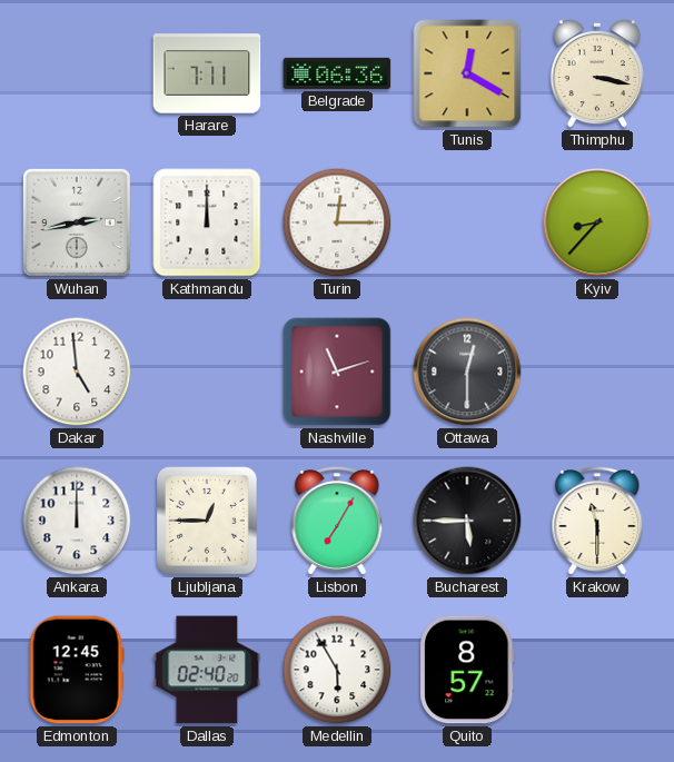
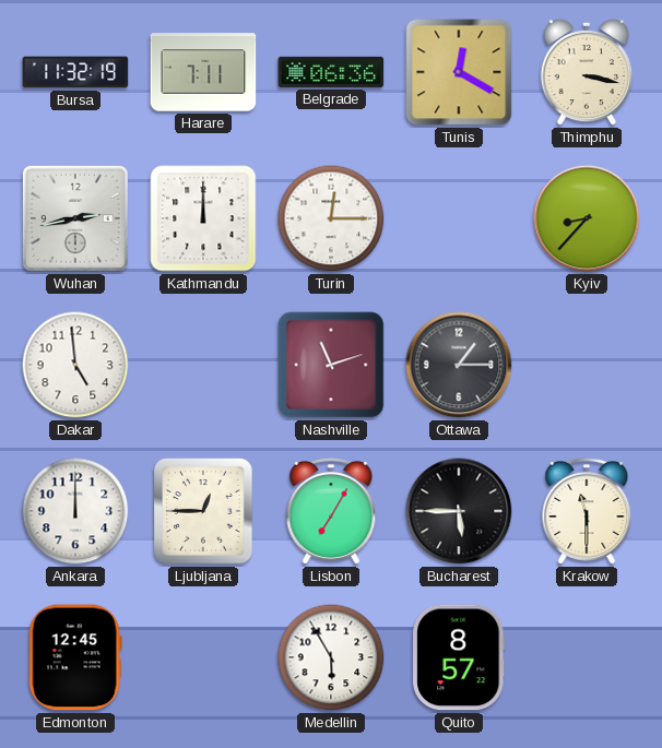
Bursa: none -> 11:32 (75, 72)
Ottawa: 12:30 -> 1:15 (459, 365)
Dallas: 02:40 -> none (207, 670)
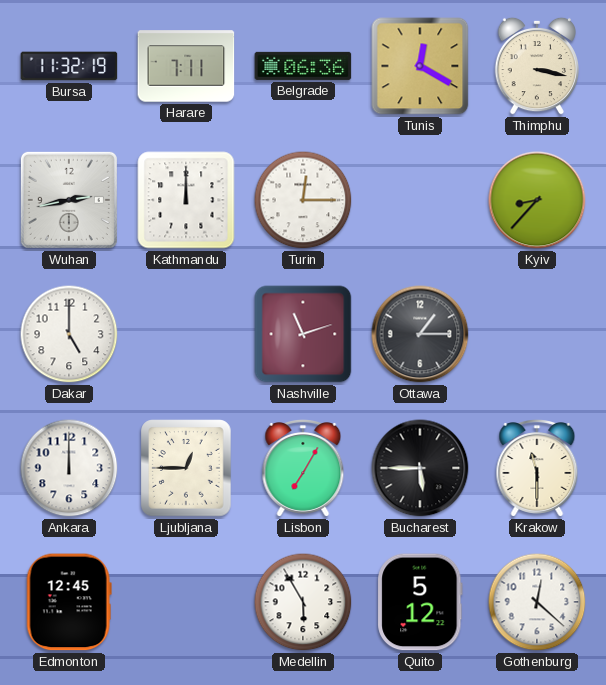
Dakar: 4:59 -> 5:00 (69, 334)
Quito: 8:57 -> 5:12 (420, 602)
Gothenburg: none -> 12:22 (537, 602)
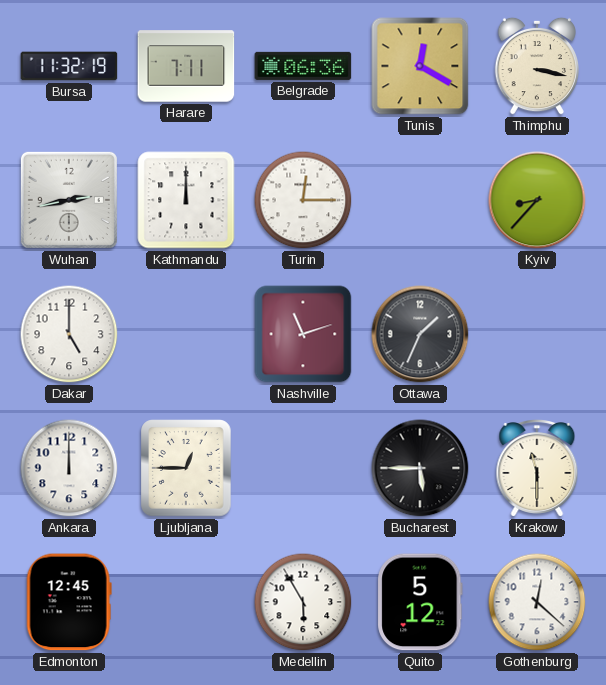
Ottawa: 1:15 -> 1:34 (420, 334)
Lisbon: 7:05 -> none (303, 469)
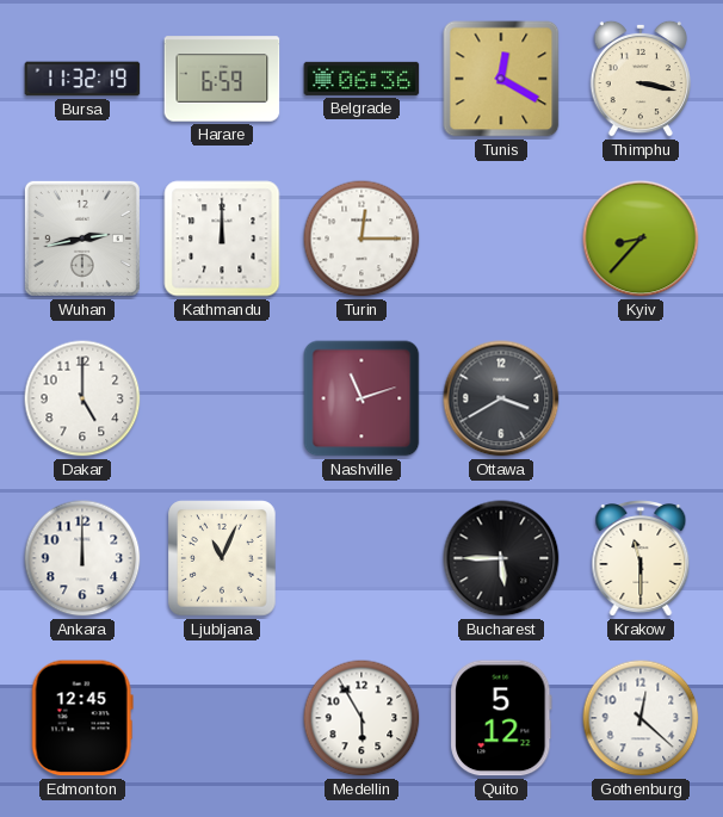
Harare: 7:11 -> 6:59 (222, 79)
Ottawa: 1:34 -> 3:40 (501, 398)
Ljubljana: 12:45 -> 11:04 (222, 558)
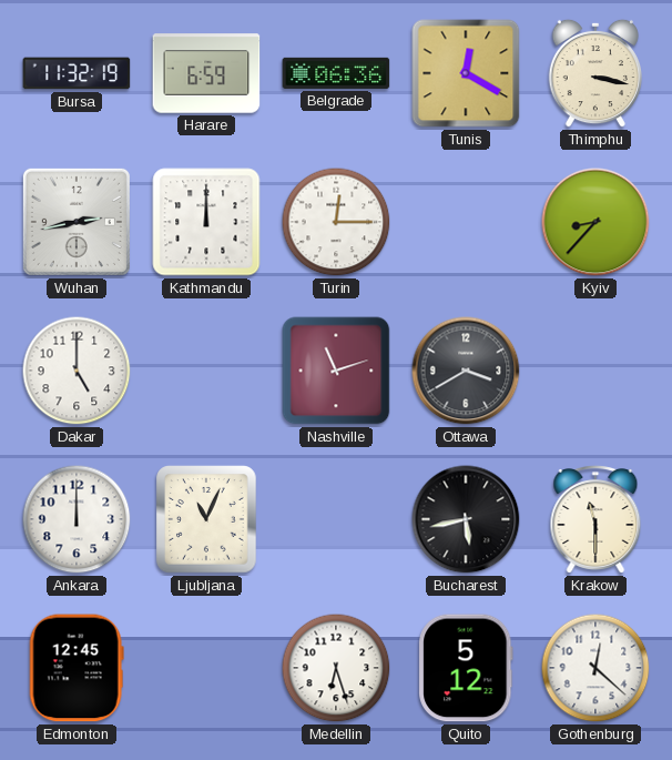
Bucharest: 5:45 -> 5:43 (466, 519)
Medellin: 5:55 -> 6:27 (336, 668)
